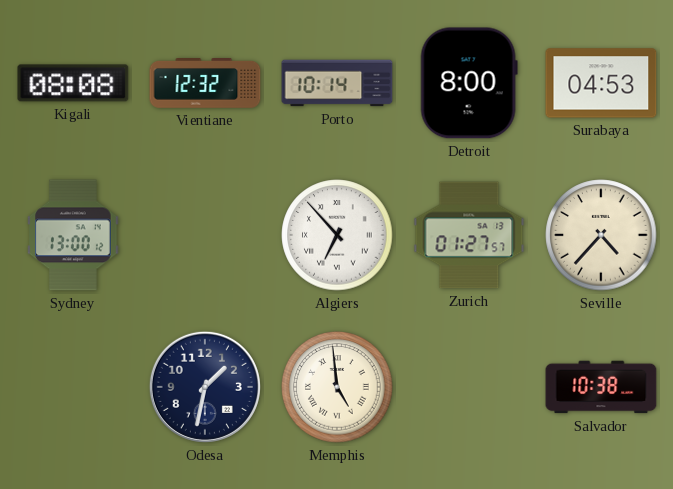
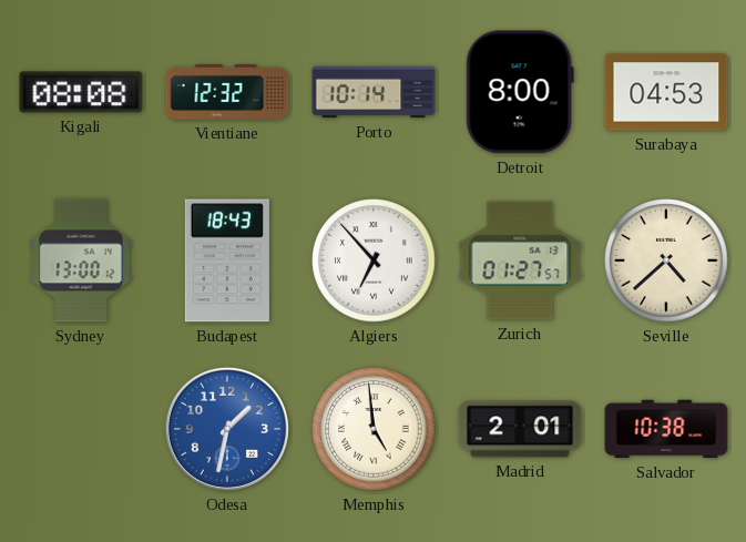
Budapest: none -> 18:43 (227, 260)
Seville: 4:37 -> 4:38 (666, 260)
Odesa dial: navy -> blue (227, 429)
Madrid: none -> 2:01 (520, 429)
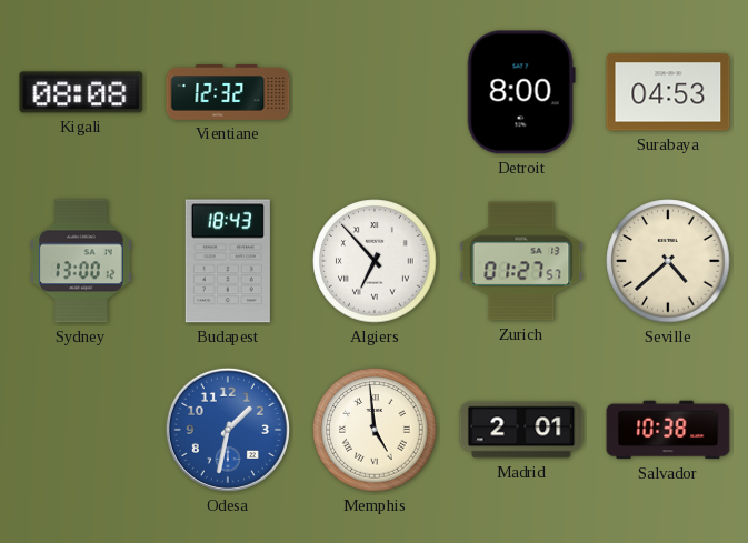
Porto: 10:14 -> none (374, 92)
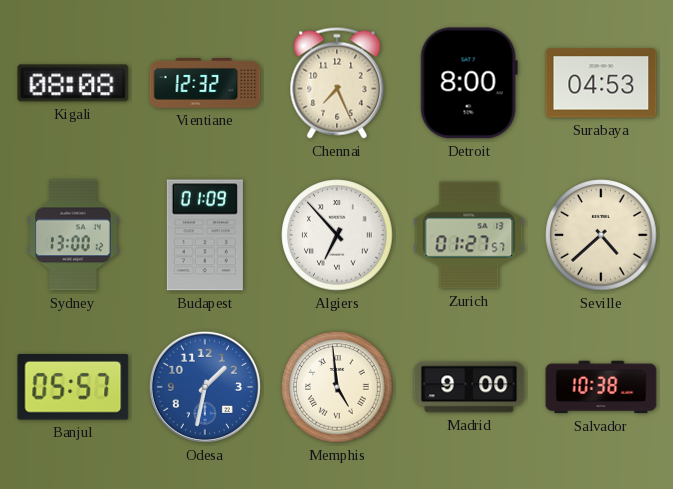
Chennai: none -> 7:26 (337, 83)
Budapest: 18:43 -> 01:09 (205, 235)
Banjul: none -> 05:57 (73, 387)
Madrid: 2:01 -> 9:00 (469, 387)
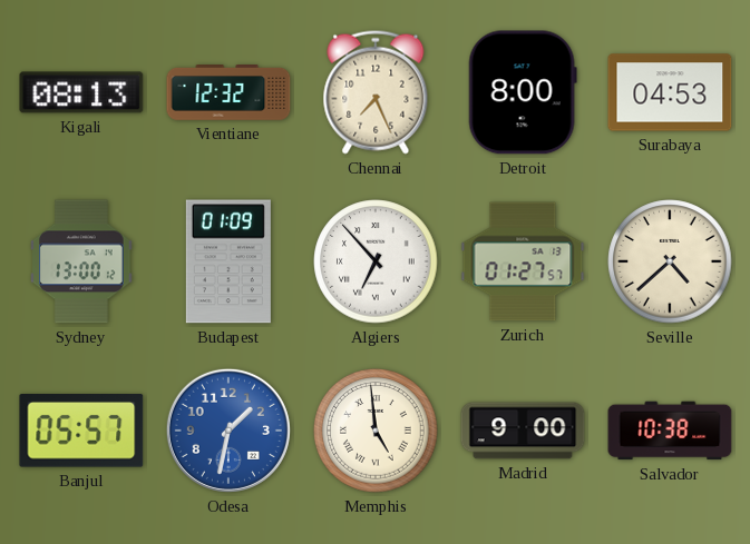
Kigali: 08:08 -> 08:13 (81, 92)
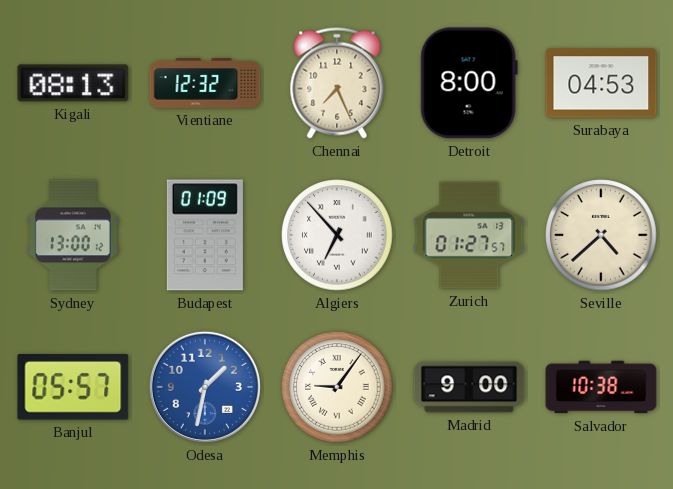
Memphis: 4:59 -> 9:06 (337, 387)
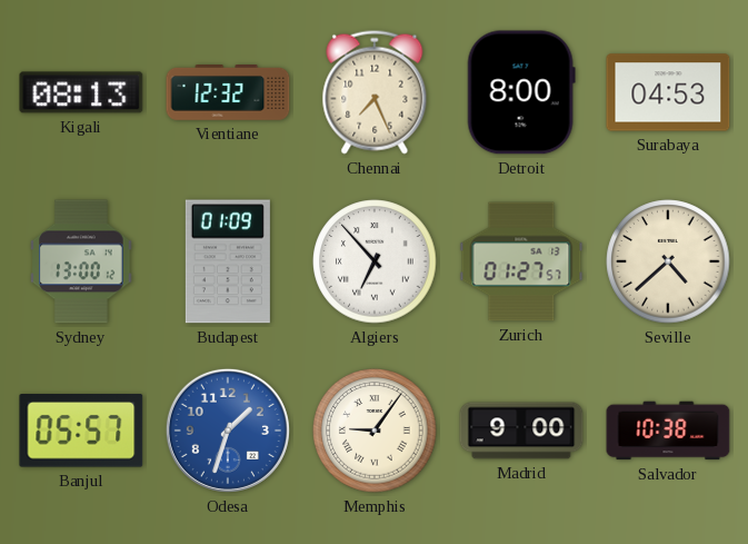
Odesa: 1:32 -> 1:33 (228, 431)
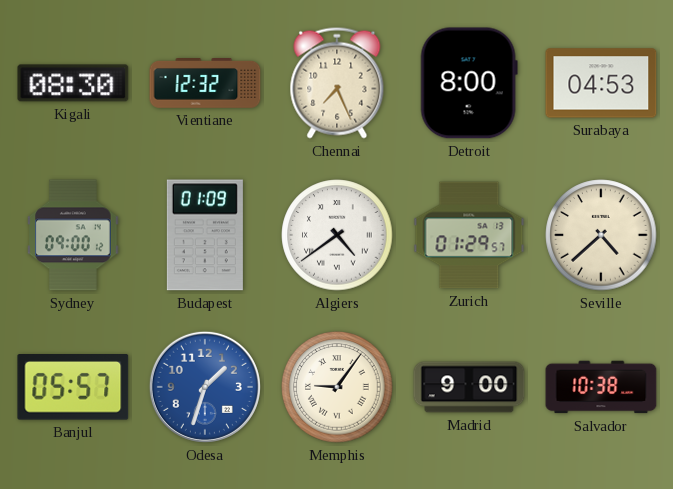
Kigali: 08:13 -> 08:30 (73, 83)
Sydney: 13:00 -> 09:00 (73, 235)
Algiers: 6:53 -> 4:39 (337, 235)
Zurich: 01:27 -> 01:29 (469, 235)
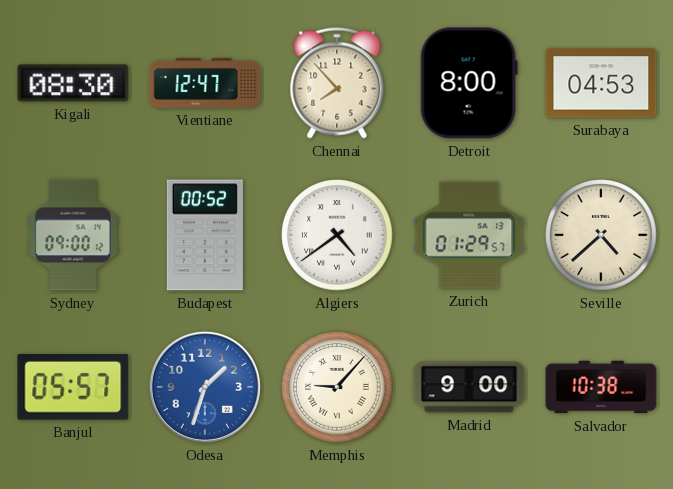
Vientiane: 12:32 -> 12:47 (205, 84)
Chennai: 7:26 -> 7:53 (337, 83)
Budapest: 01:09 -> 00:52 (205, 235)
Memphis: 9:06 -> 9:07 (337, 387)
